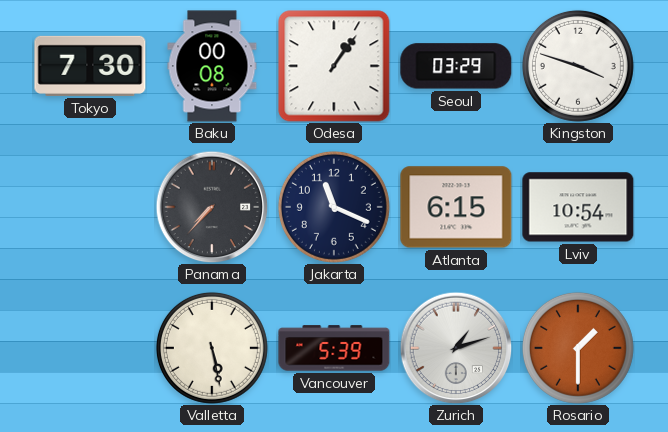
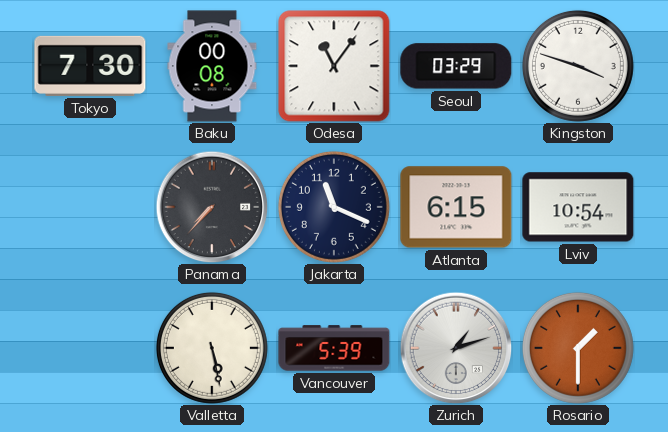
Odesa: 1:06 -> 11:06 (334, 66)
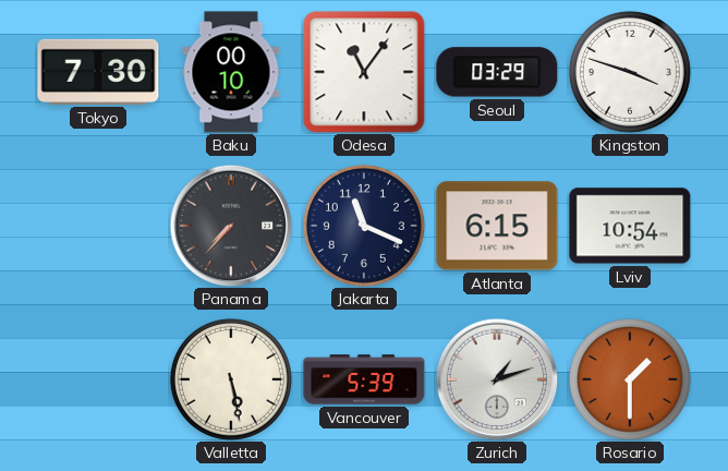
Baku: 00:08 -> 00:10 (231, 72)
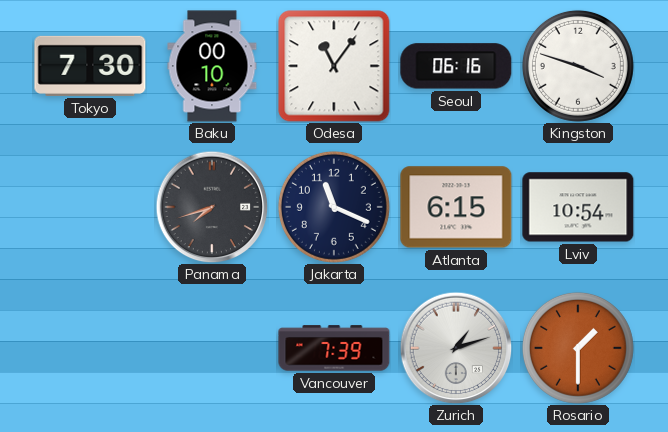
Seoul: 03:29 -> 06:16 (456, 66)
Panama: 7:37 -> 7:42 (212, 207)
Valletta: 5:28 -> none (231, 379)
Vancouver: 5:39 -> 7:39 (334, 348)
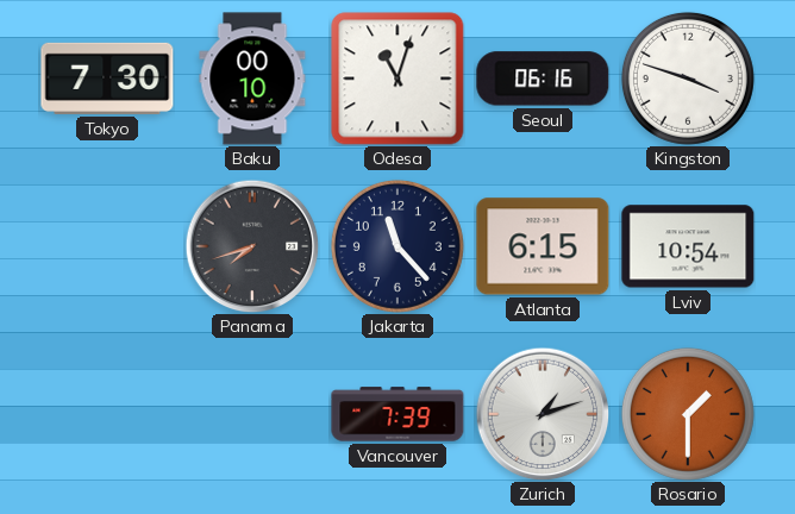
Odesa: 11:06 -> 11:03 (397, 79)
Jakarta: 11:19 -> 11:23 (397, 246)
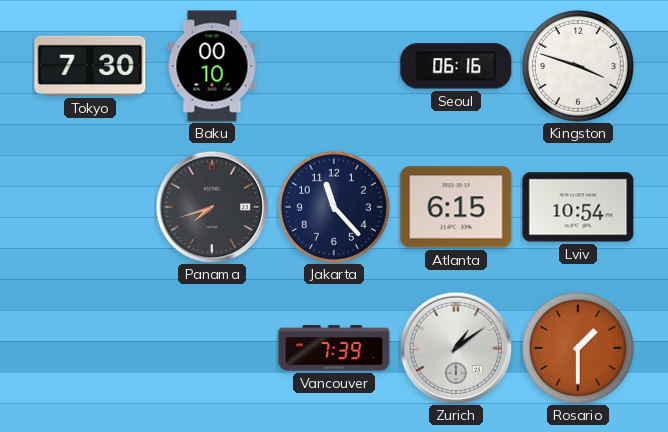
Odesa: 11:03 -> none (397, 79)
Zurich: 1:12 -> 1:09 (456, 348)
